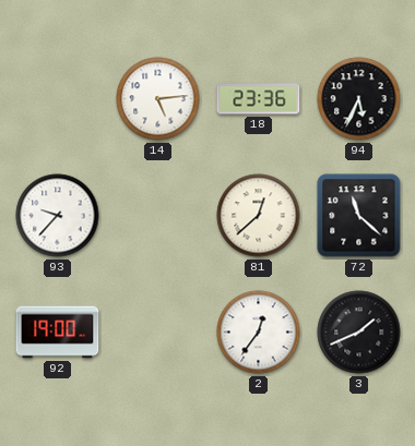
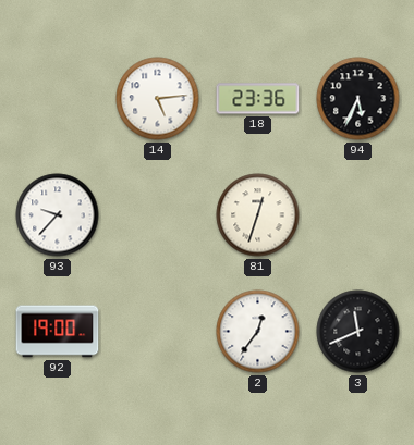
81: 12:38 -> 12:33 (258, 215)
72: 11:22 -> none (359, 216)
3: 1:41 -> 11:41 (358, 332)
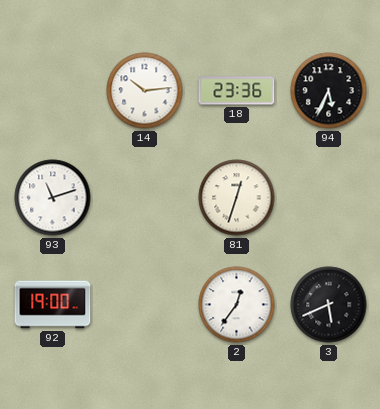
14: 5:14 -> 10:14 (145, 91)
93: 9:37 -> 11:12 (53, 198)
3: 11:41 -> 5:41 (329, 305)
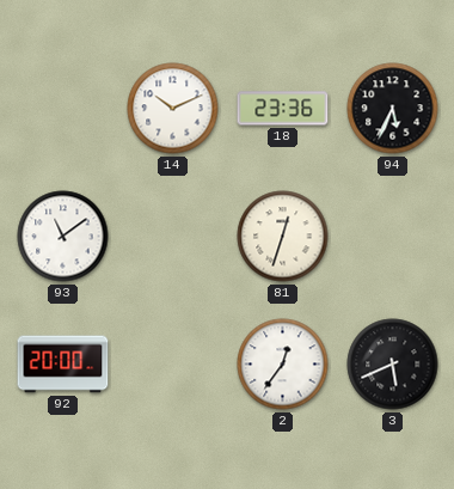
14: 10:14 -> 10:11 (173, 109)
93: 11:12 -> 11:09 (63, 237)
92: 19:00 -> 20:00 (63, 365)
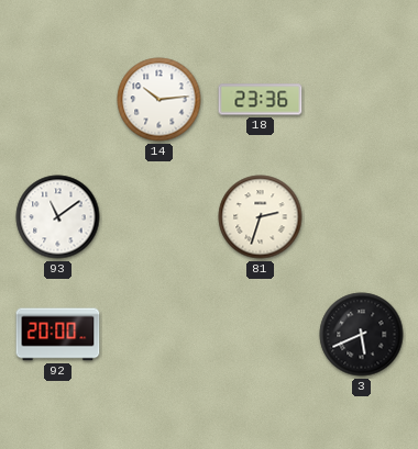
14: 10:11 -> 10:14 (159, 100)
94: 5:34 -> none (393, 109)
81: 12:33 -> 2:33 (261, 217)
2: 12:36 -> none (283, 365)
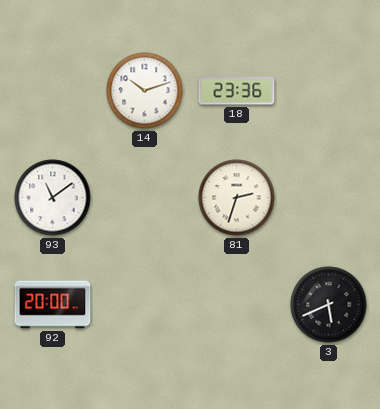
14: 10:14 -> 10:12 (145, 91)
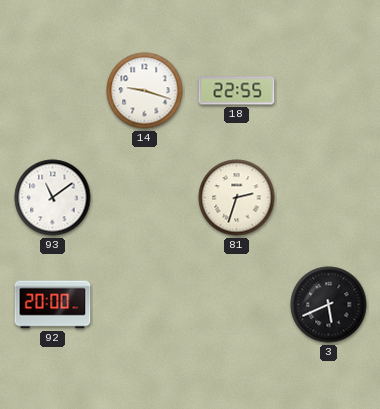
14: 10:12 -> 9:18 (145, 91)
18: 23:36 -> 22:55 (237, 91)
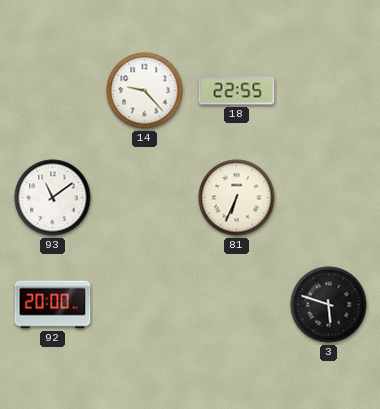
14: 9:18 -> 9:23 (145, 91)
81: 2:33 -> 6:34 (237, 198)
3: 5:41 -> 5:48 (329, 305)
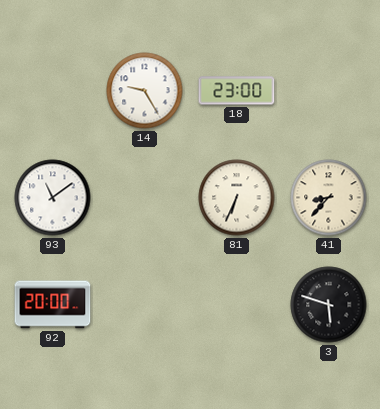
14: 9:23 -> 9:25 (145, 91)
18: 22:55 -> 23:00 (237, 91)
41: none -> 8:37 (329, 198)
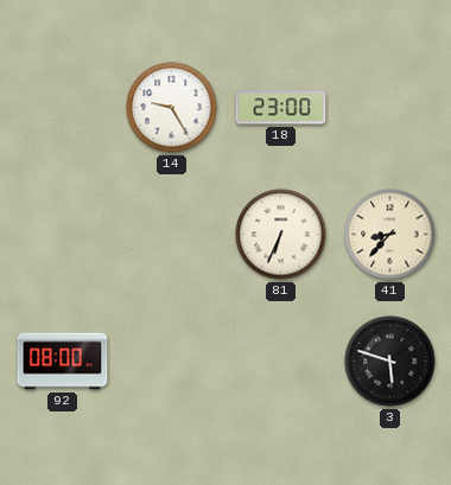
93: 11:09 -> none (53, 198)
92: 20:00 -> 08:00 (63, 362)
